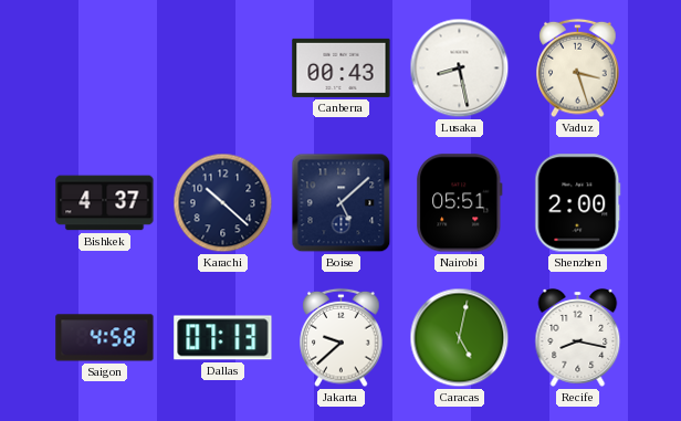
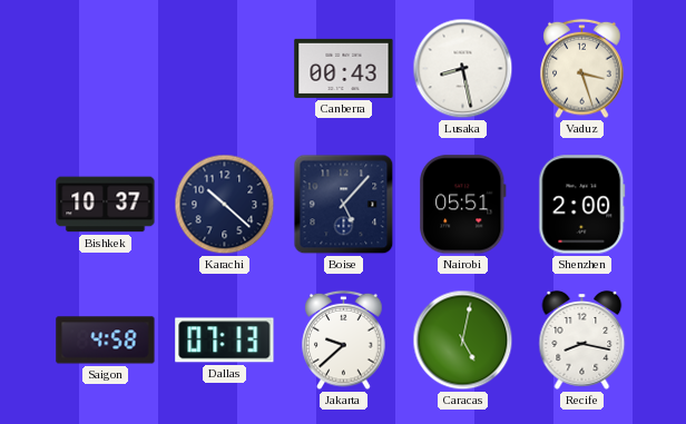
Bishkek: 4:37 -> 10:37 (106, 205)
Boise: 5:08 -> 5:07 (344, 205)
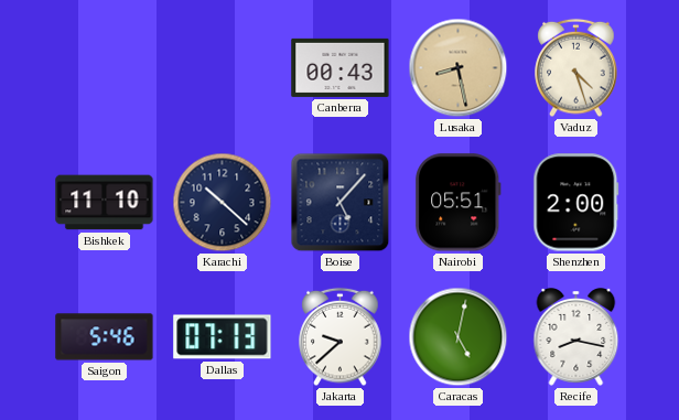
Lusaka dial: white -> champagne (459, 68)
Vaduz: 3:27 -> 4:27 (576, 68)
Bishkek: 10:37 -> 11:10 (105, 203)
Saigon: 4:58 -> 5:46 (105, 337)
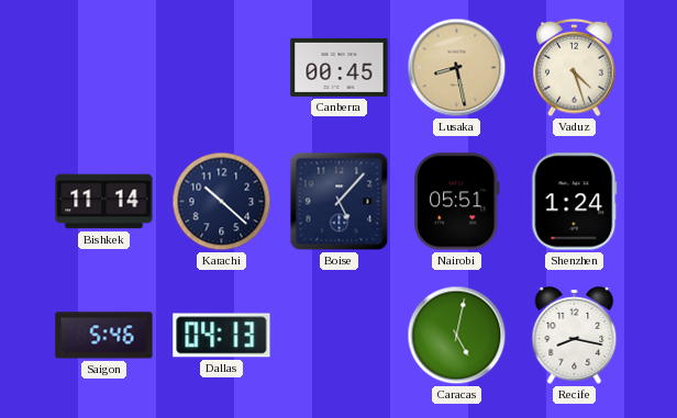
Canberra: 00:43 -> 00:45 (340, 67)
Bishkek: 11:10 -> 11:14 (104, 202)
Shenzhen: 2:00 -> 1:24 (575, 202)
Dallas: 07:13 -> 04:13 (222, 336)
Jakarta: 9:38 -> none (341, 337)
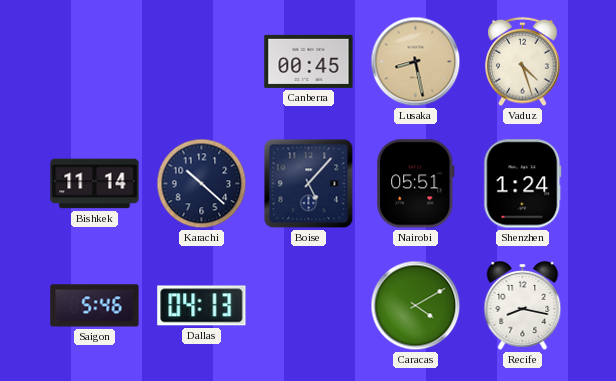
Caracas: 5:02 -> 4:10 (416, 306)
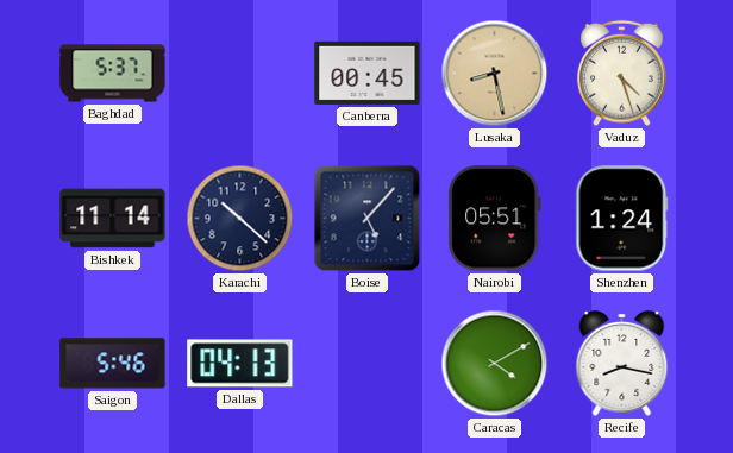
Baghdad: none -> 5:37 (113, 74)
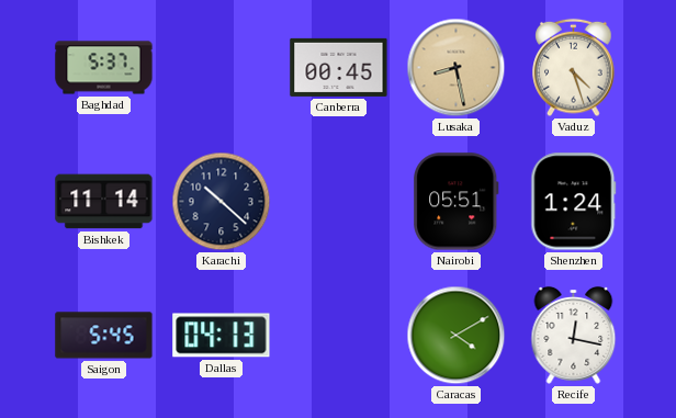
Boise: 5:07 -> none (368, 219)
Saigon: 5:46 -> 5:45 (104, 336)
Recife: 8:17 -> 12:17 (574, 336)
